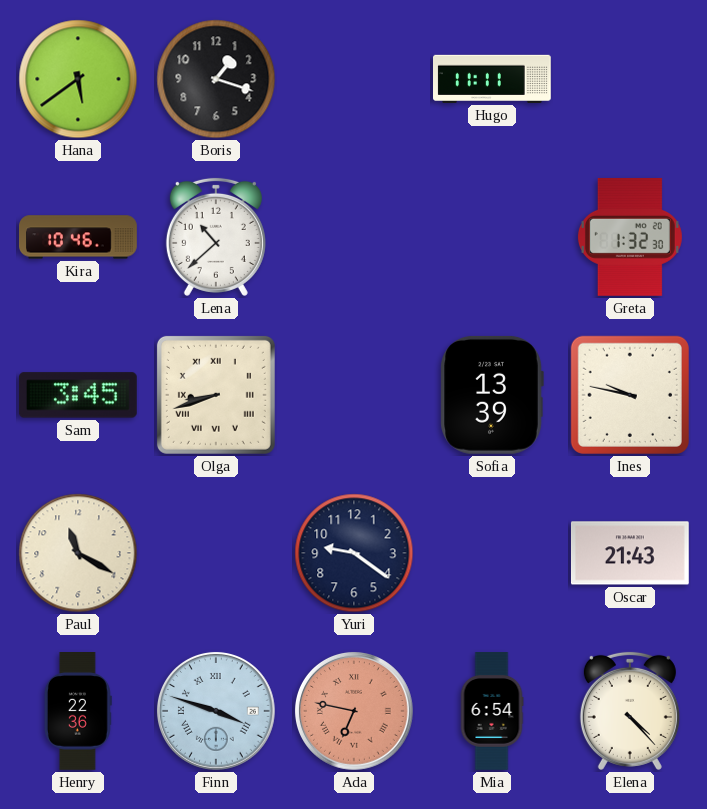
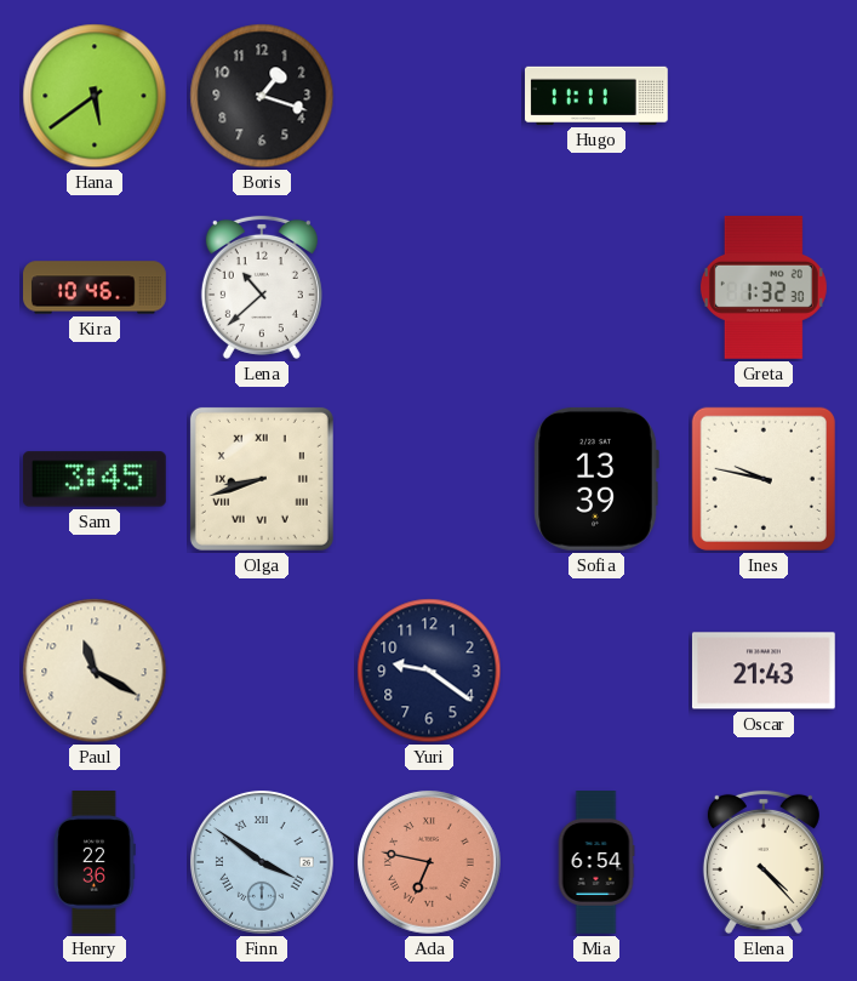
Finn: 3:48 -> 3:51 (262, 862)
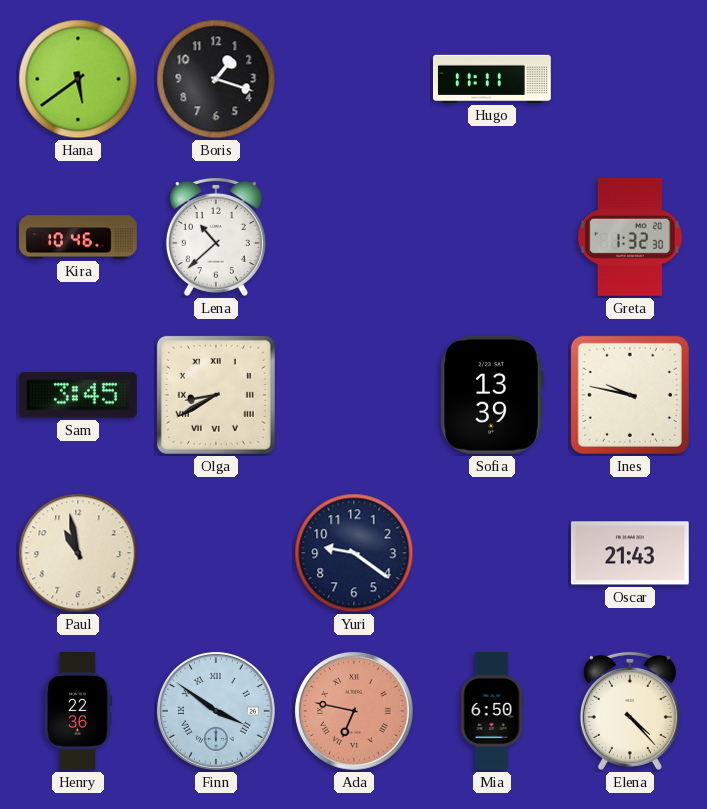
Olga: 8:42 -> 8:40 (216, 395)
Paul: 11:20 -> 10:58 (78, 553)
Mia: 6:54 -> 6:50 (492, 711)
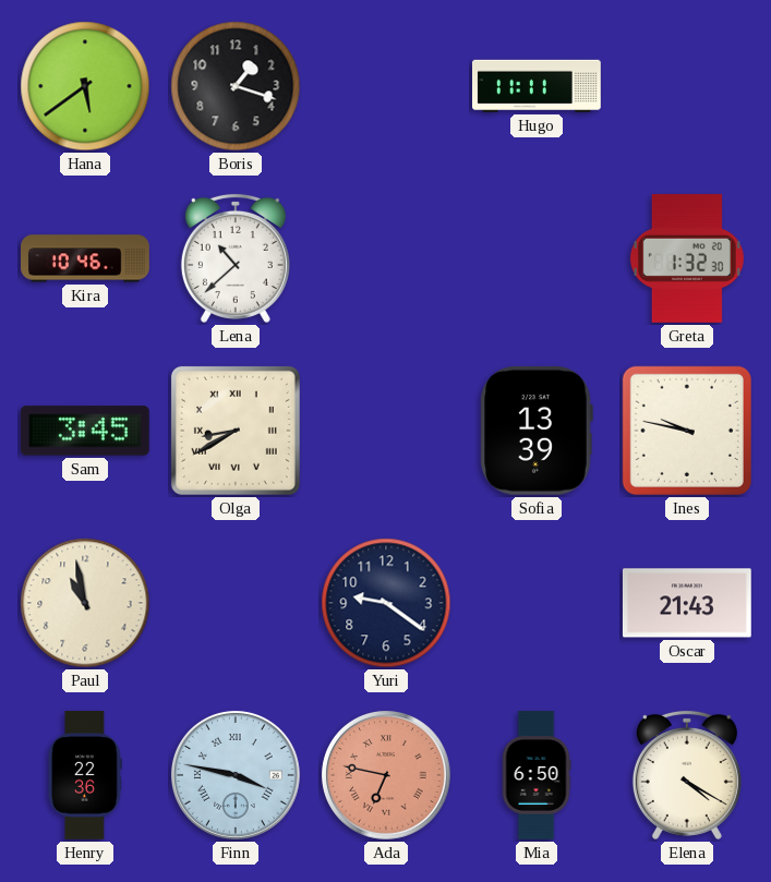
Finn: 3:51 -> 3:47 (236, 775)
Elena: 4:23 -> 4:20 (687, 775)
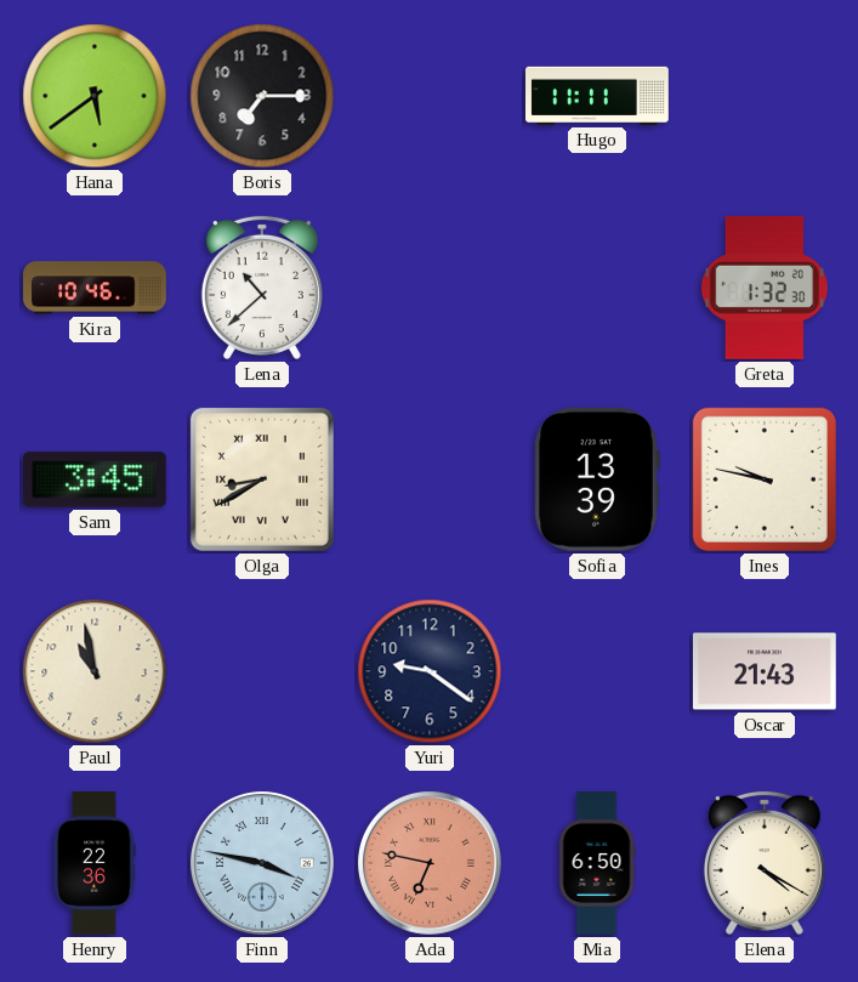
Boris: 1:18 -> 7:15 (262, 96)
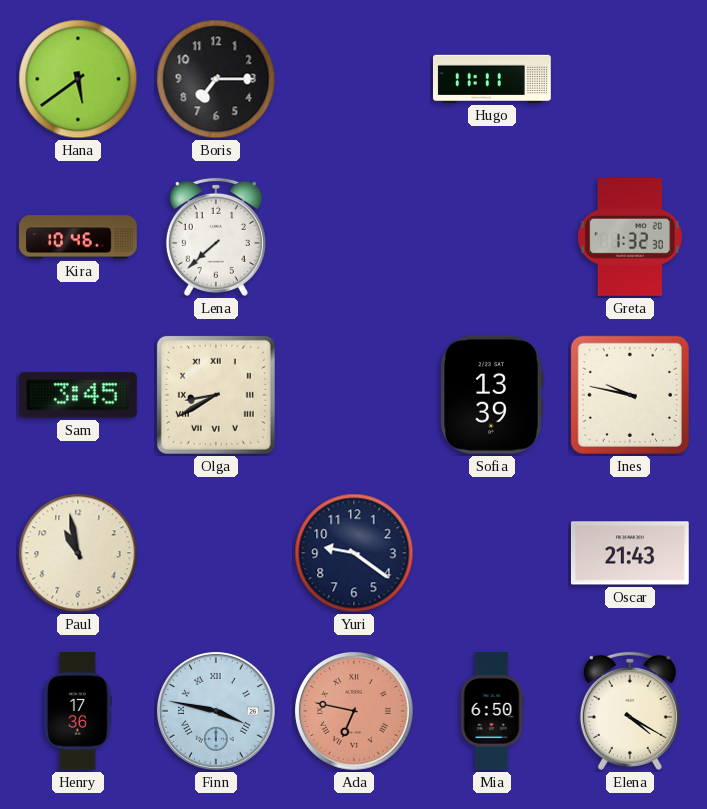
Lena: 10:38 -> 7:38 (216, 237)
Henry: 22:36 -> 17:36 (78, 712)
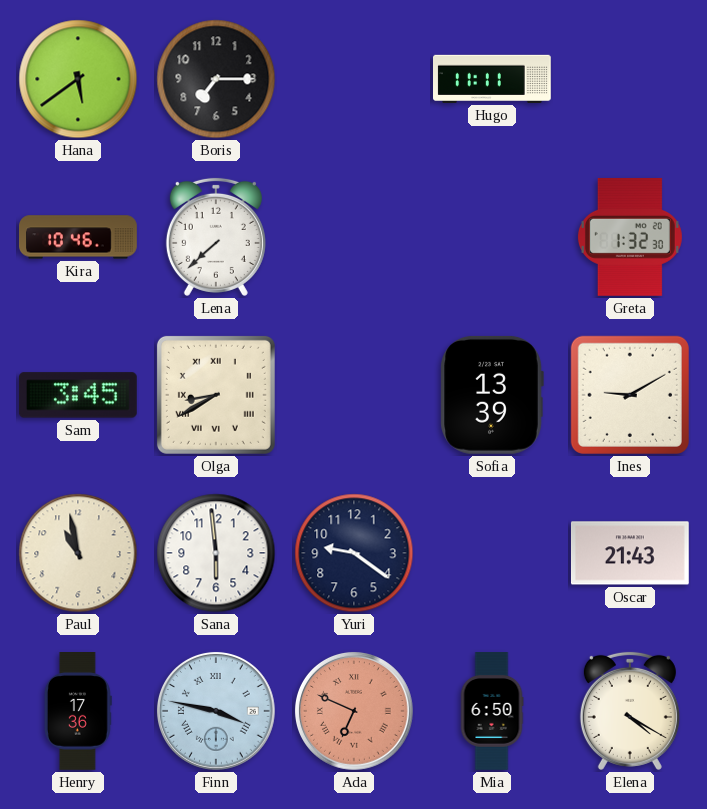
Ines: 9:47 -> 9:10 (630, 395)
Sana: none -> 5:59 (216, 553)
Ada: 6:47 -> 6:49 (354, 711)
